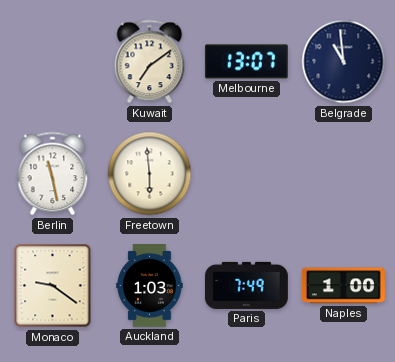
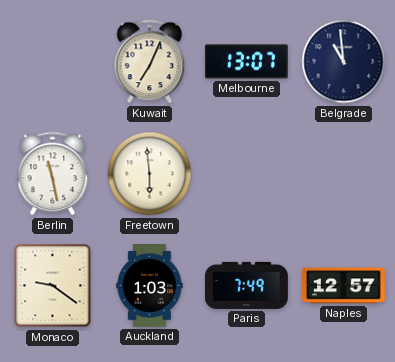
Kuwait: 7:09 -> 7:04 (150, 62)
Naples: 1:00 -> 12:57 (343, 286)
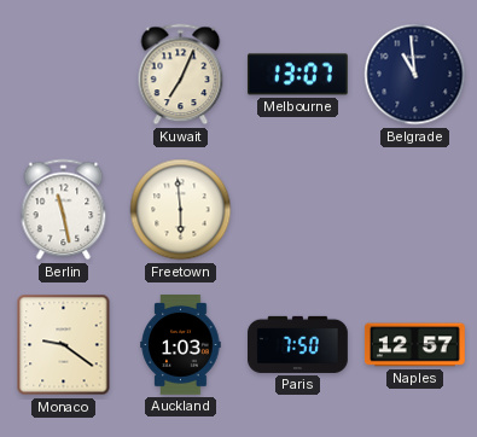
Paris: 7:49 -> 7:50 (298, 344)
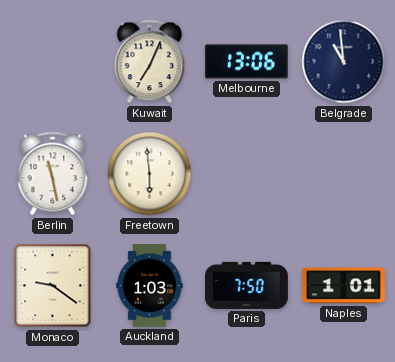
Melbourne: 13:07 -> 13:06 (246, 62)
Naples: 12:57 -> 1:01 (343, 286)
